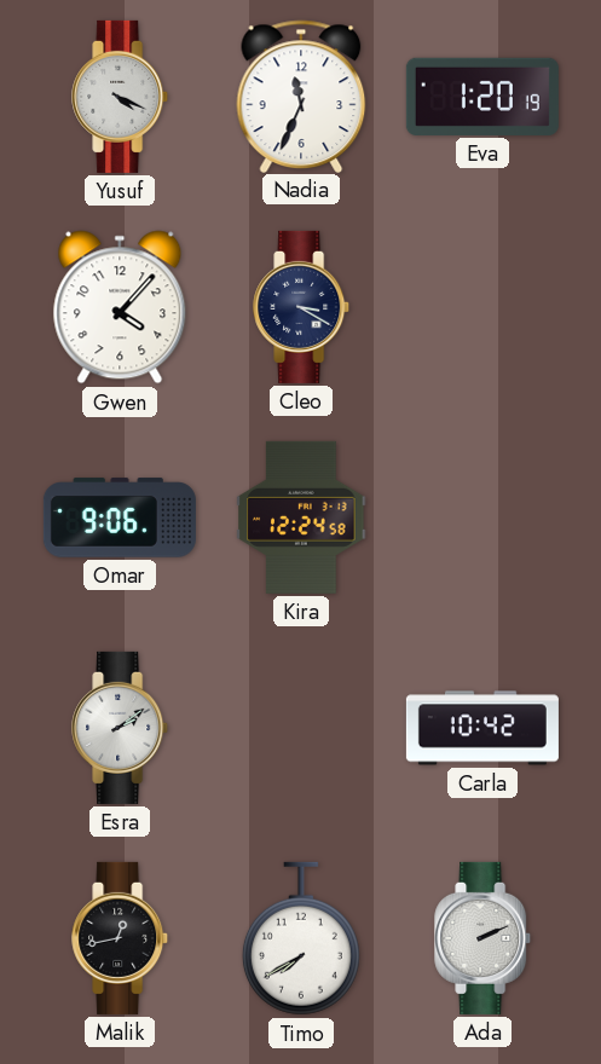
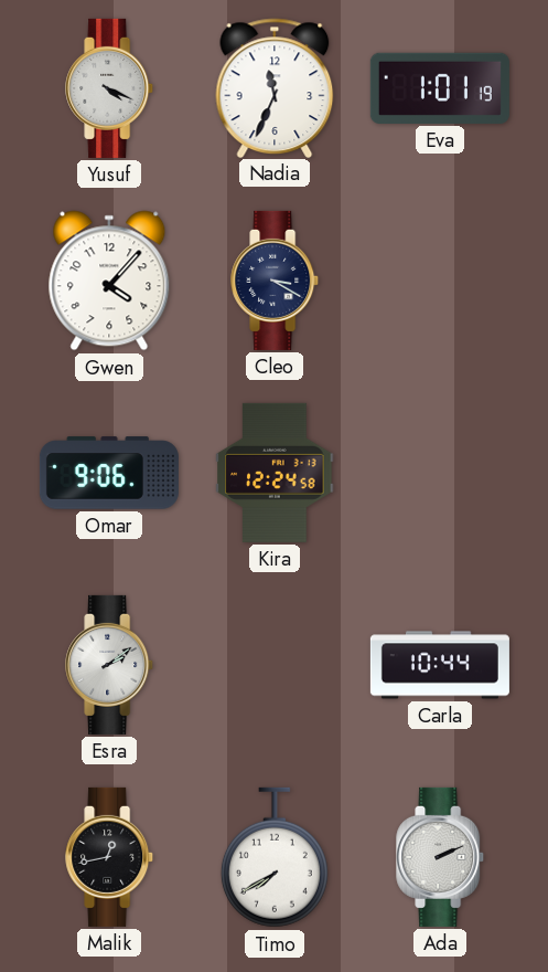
Eva: 1:20 -> 1:01 (440, 88)
Carla: 10:42 -> 10:44 (440, 665)
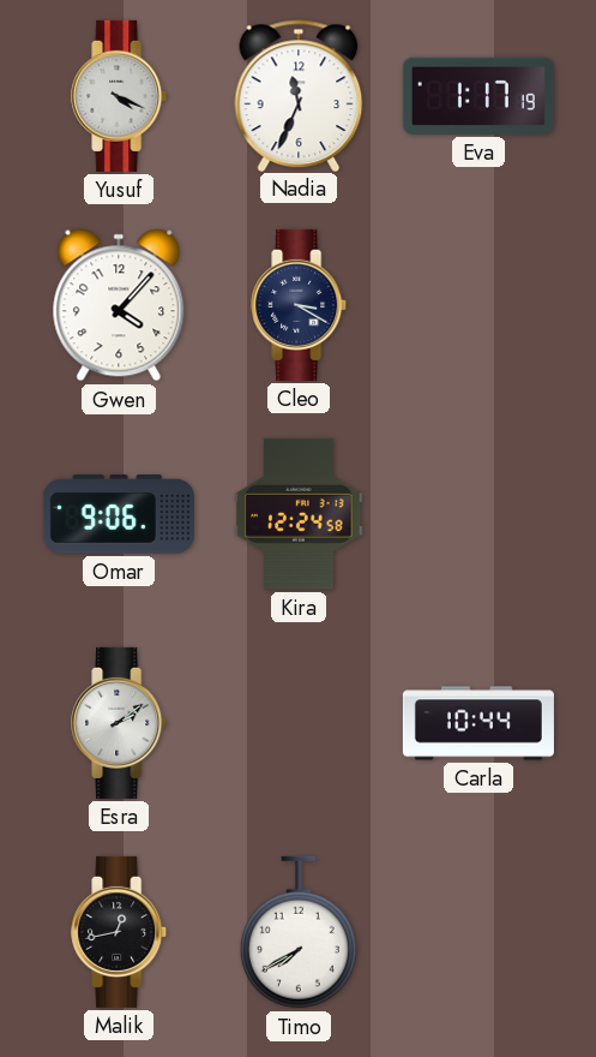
Eva: 1:01 -> 1:17 (478, 96)
Ada: 2:11 -> none (441, 857)
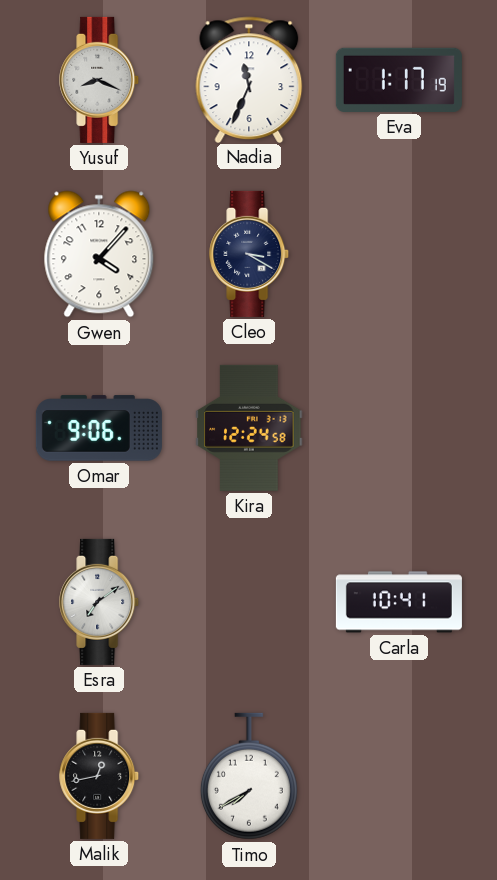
Yusuf: 4:19 -> 8:19 (100, 80)
Esra: 2:09 -> 7:09 (100, 602)
Carla: 10:44 -> 10:41 (399, 602)
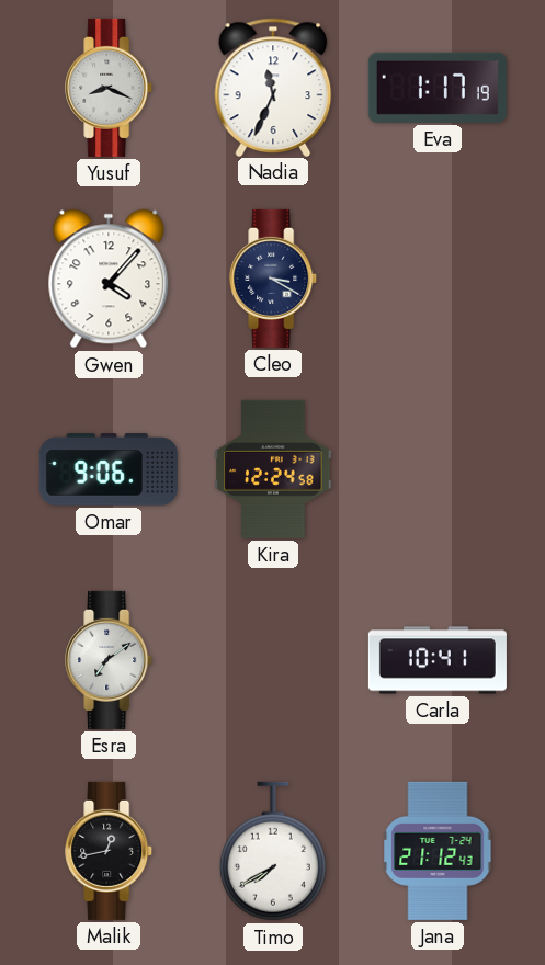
Jana: none -> 21:12 (438, 851)
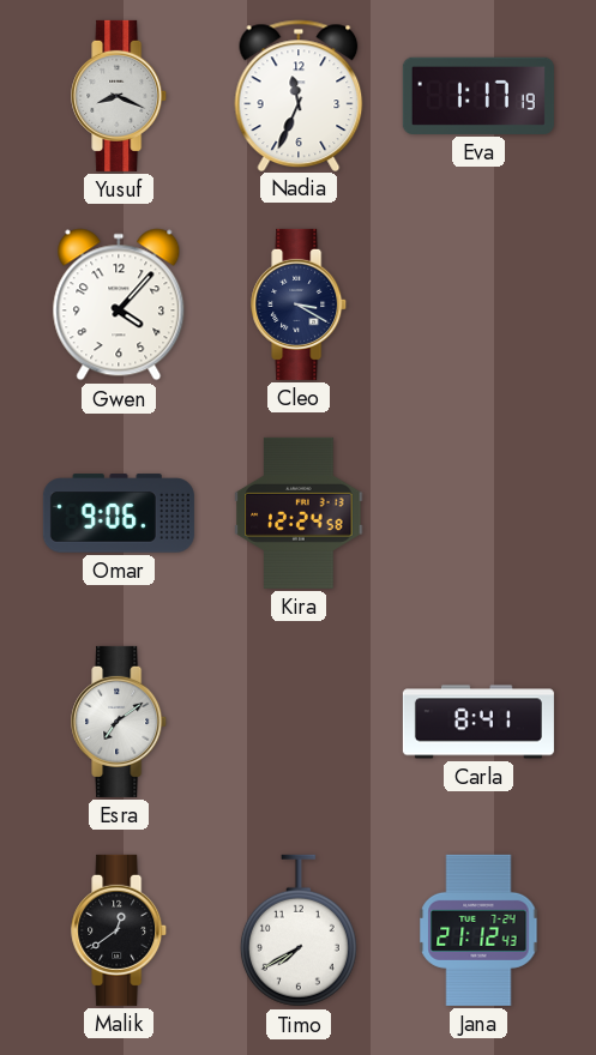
Carla: 10:41 -> 8:41 (478, 722)
Malik: 12:43 -> 12:39 (120, 930)
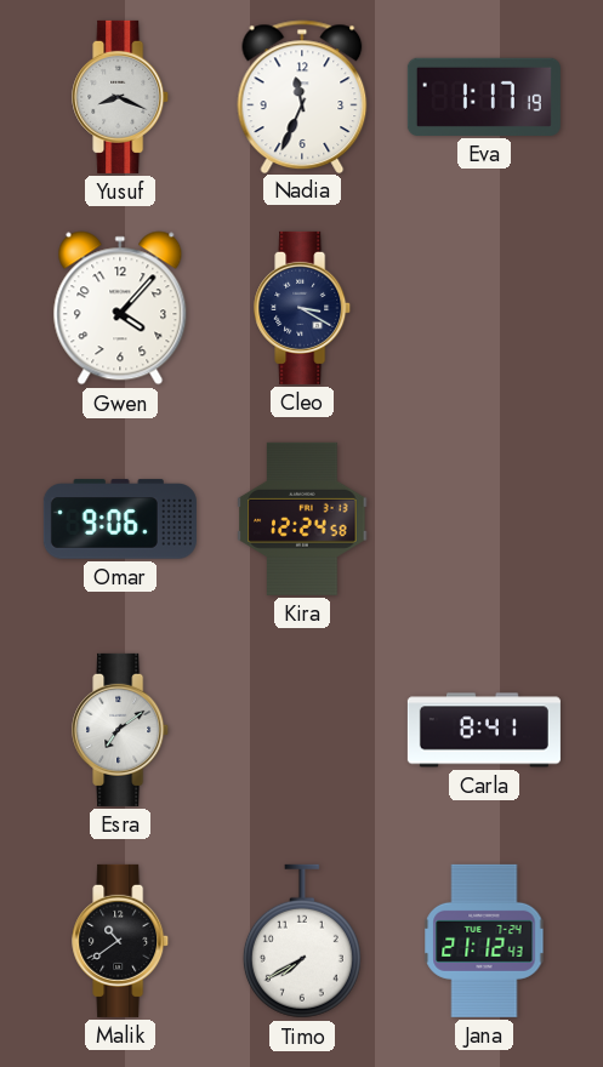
Malik: 12:39 -> 10:39 (121, 941)
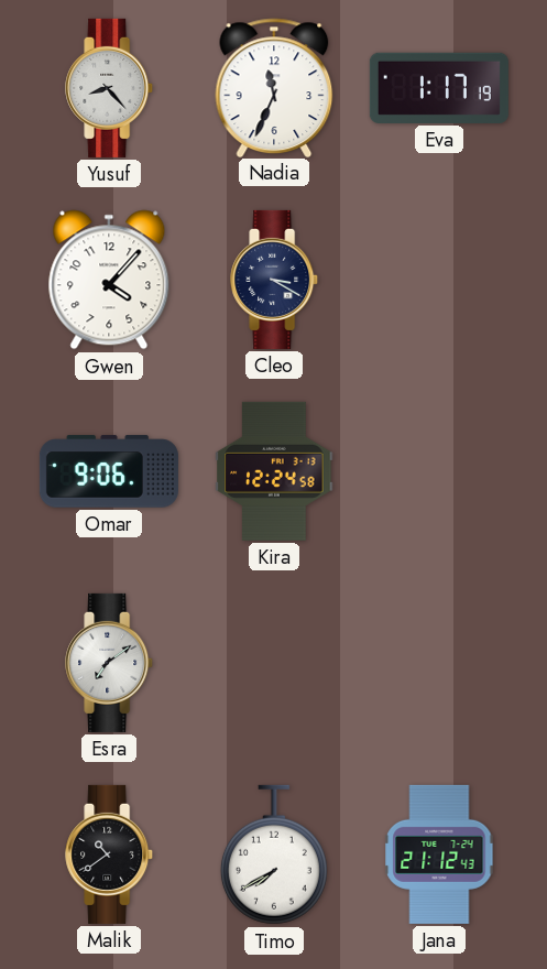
Yusuf: 8:19 -> 8:23 (110, 88)
Carla: 8:41 -> none (484, 730)
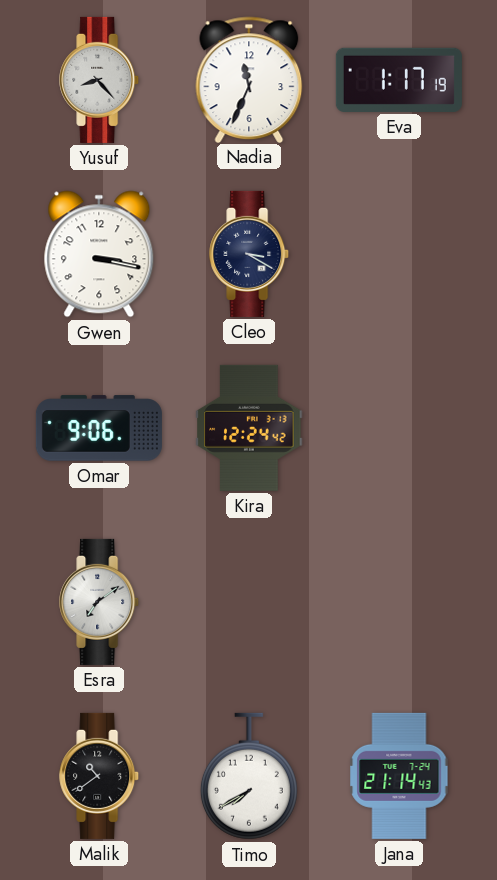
Gwen: 4:07 -> 3:17 (99, 254)
Kira: 12:24:58 -> 12:24:42 (249, 428)
Jana: 21:12 -> 21:14 (399, 776)
